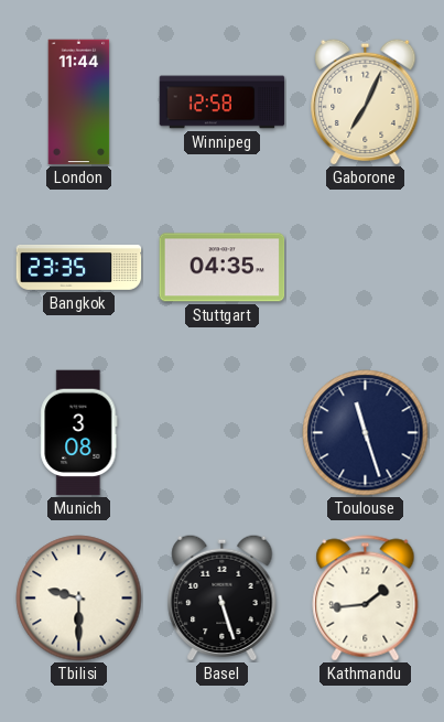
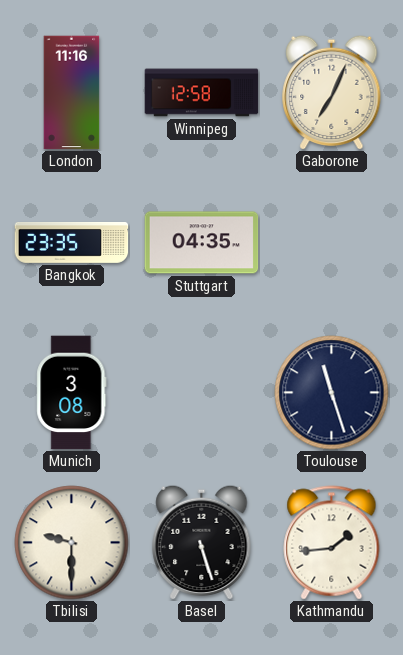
London: 11:44 -> 11:16 (72, 93)
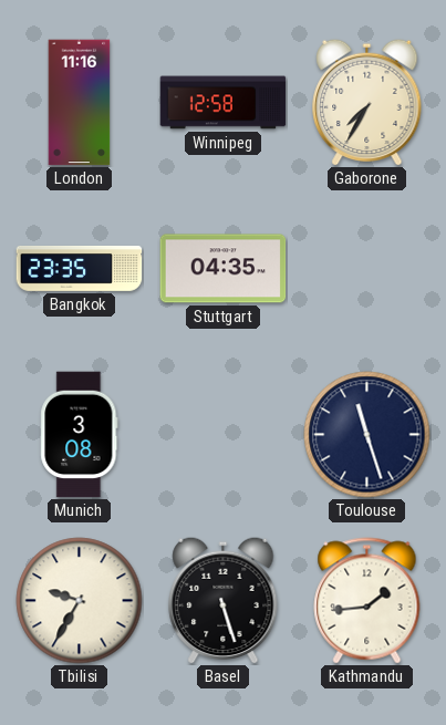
Gaborone: 7:04 -> 7:35 (367, 102)
Tbilisi: 9:30 -> 9:35 (80, 601)
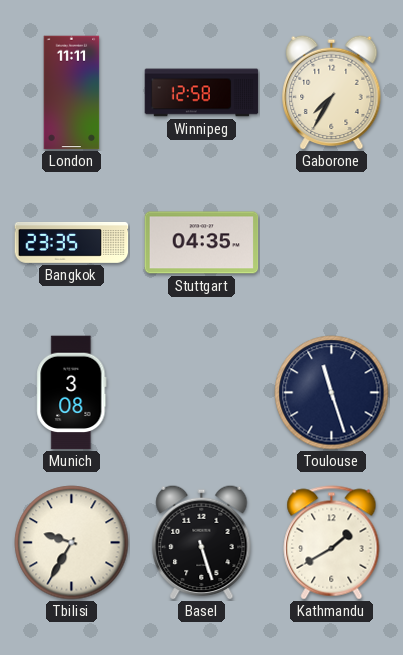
London: 11:16 -> 11:11 (72, 93)
Kathmandu: 1:44 -> 1:40 (332, 543)
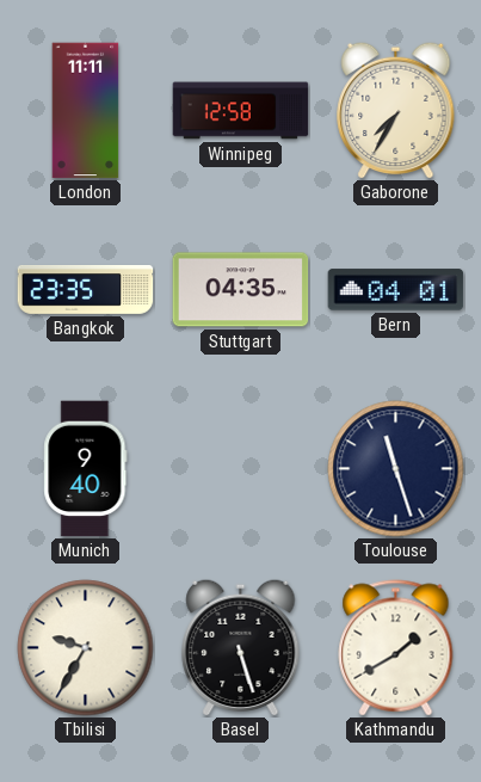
Bern: none -> 04:01 (396, 290)
Munich: 3:08 -> 9:40 (86, 469)
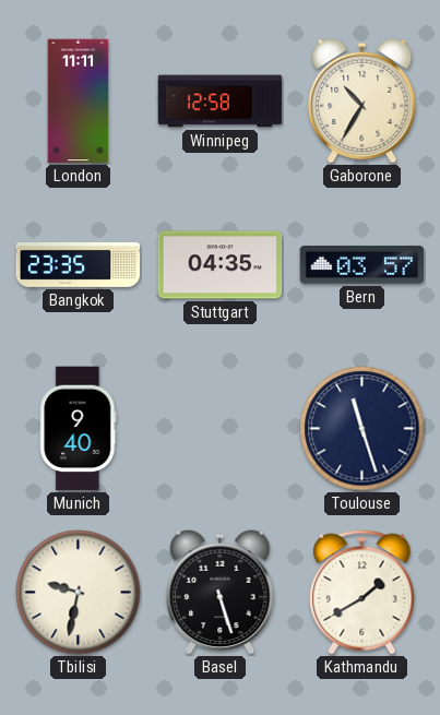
Gaborone: 7:35 -> 10:35 (362, 100)
Bern: 04:01 -> 03:57 (362, 265)
Tbilisi: 9:35 -> 9:32 (79, 593)
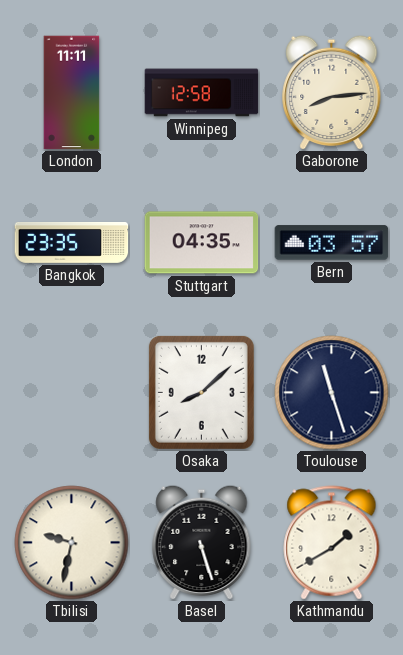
Gaborone: 10:35 -> 8:14 (332, 92)
Munich: 9:40 -> none (79, 429)
Osaka: none -> 8:08 (201, 392)
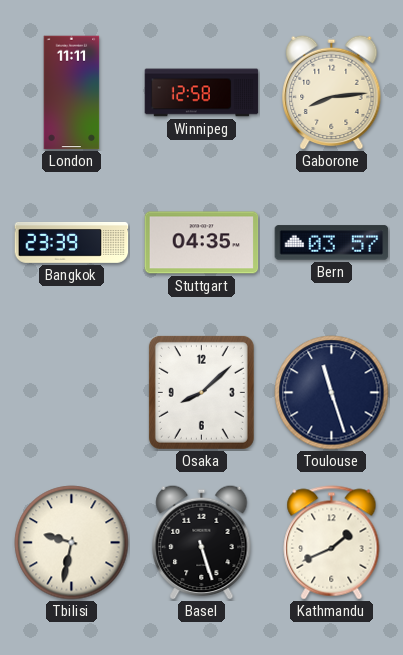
Bangkok: 23:35 -> 23:39 (72, 243)
Kathmandu: 1:40 -> 1:41 (332, 543)
